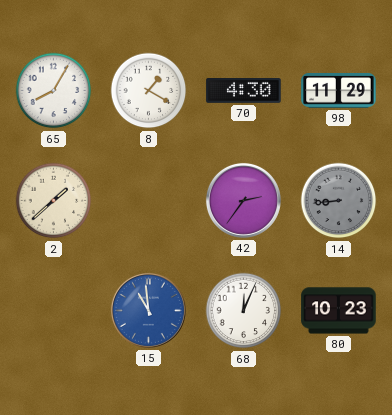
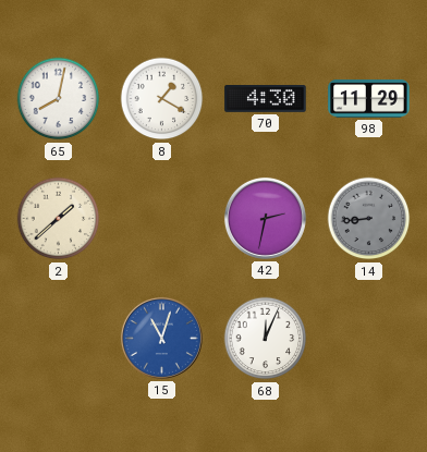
65: 8:05 -> 8:02 (59, 99)
42: 2:36 -> 2:32 (265, 218)
15: 10:59 -> 11:03 (161, 338)
80: 10:23 -> none (339, 311)
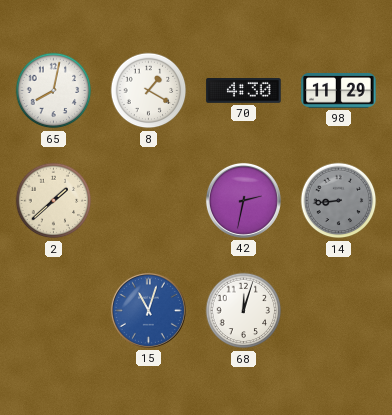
68: 12:04 -> 12:03 (244, 311)
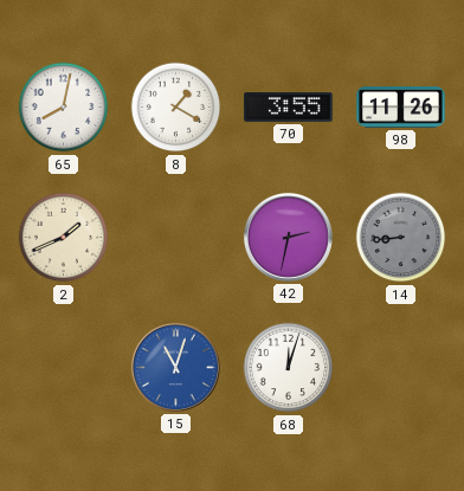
70: 4:30 -> 3:55 (289, 108)
98: 11:29 -> 11:26 (401, 108)
2: 1:38 -> 1:41 (64, 238)
